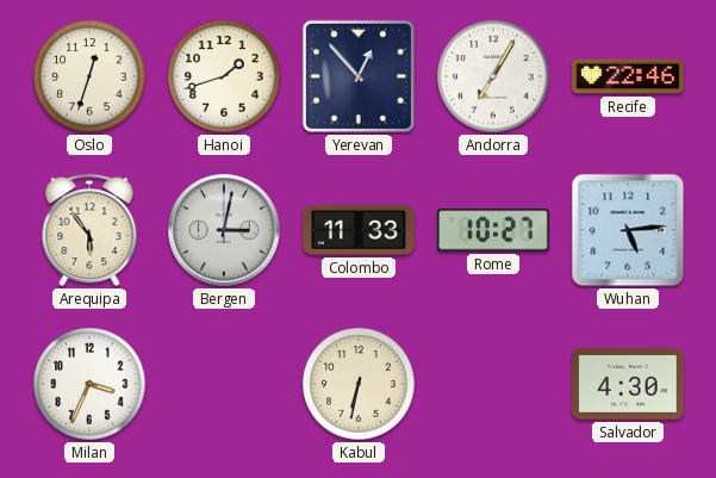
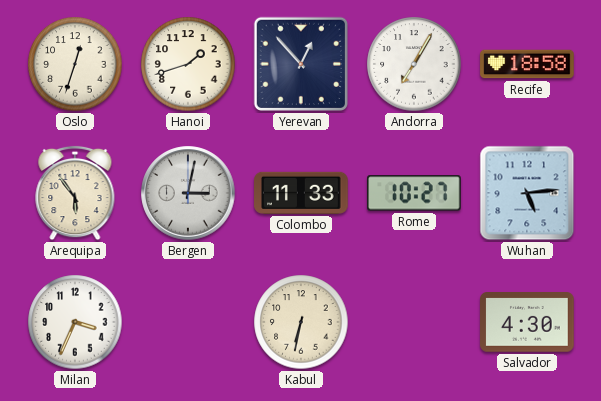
Recife: 22:46 -> 18:58 (527, 64)
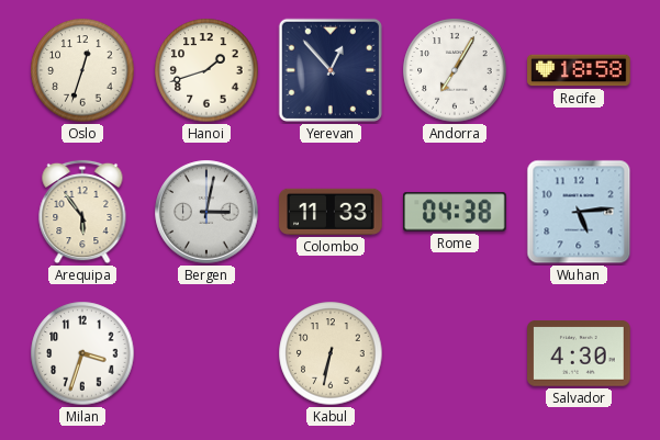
Rome: 10:27 -> 04:38 (455, 212)
Milan: 3:34 -> 3:33 (82, 353)
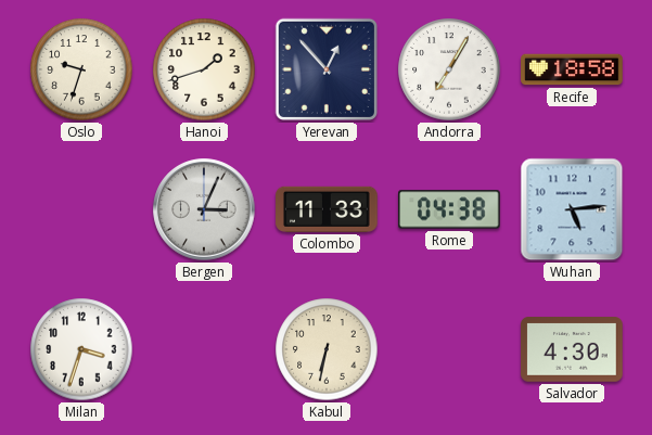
Oslo: 12:33 -> 9:33 (81, 69)
Arequipa: 5:54 -> none (82, 212)
Bergen: 3:02 -> 3:04 (204, 209)
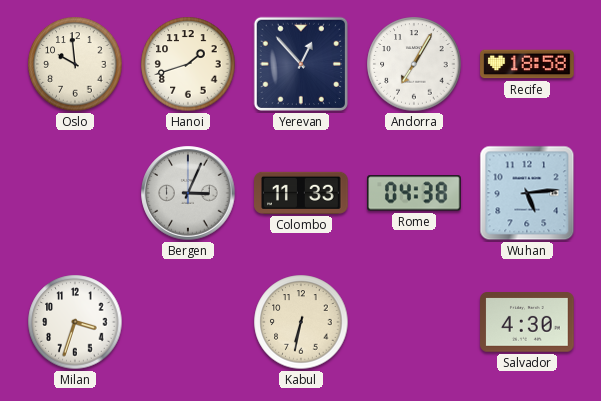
Oslo: 9:33 -> 9:59 (75, 64)
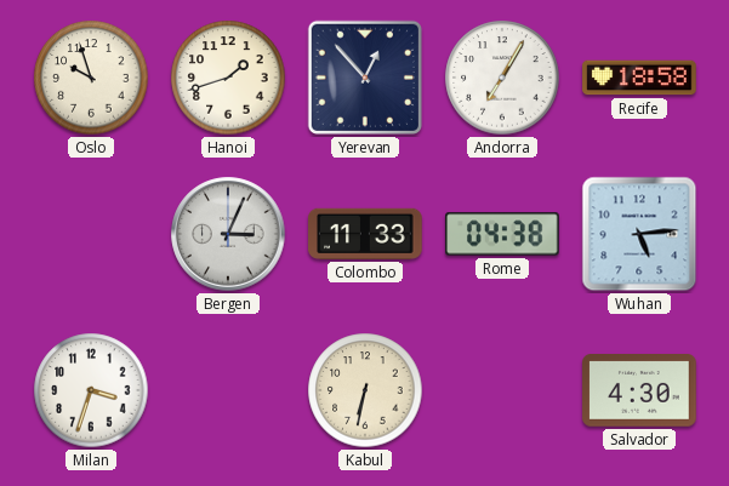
Oslo: 9:59 -> 9:57 (91, 78)
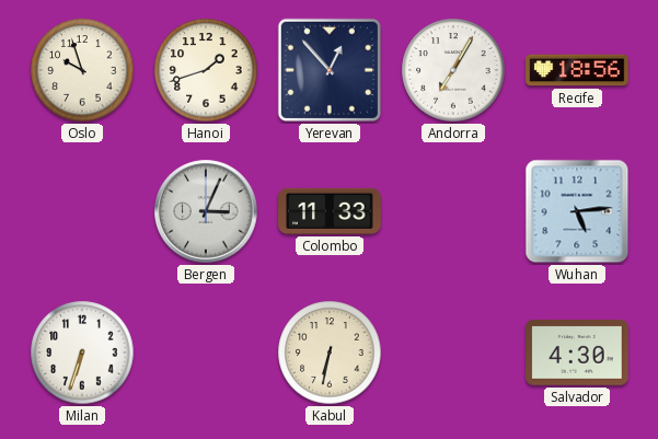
Recife: 18:58 -> 18:56 (577, 70)
Rome: 04:38 -> none (502, 234)
Milan: 3:33 -> 6:33 (82, 353)
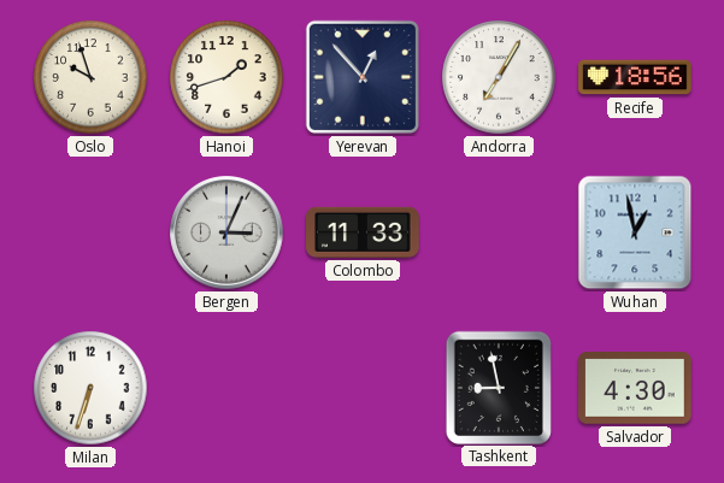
Wuhan: 5:14 -> 12:58 (635, 232)
Kabul: 6:32 -> none (330, 353)
Tashkent: none -> 8:58 (499, 387)
